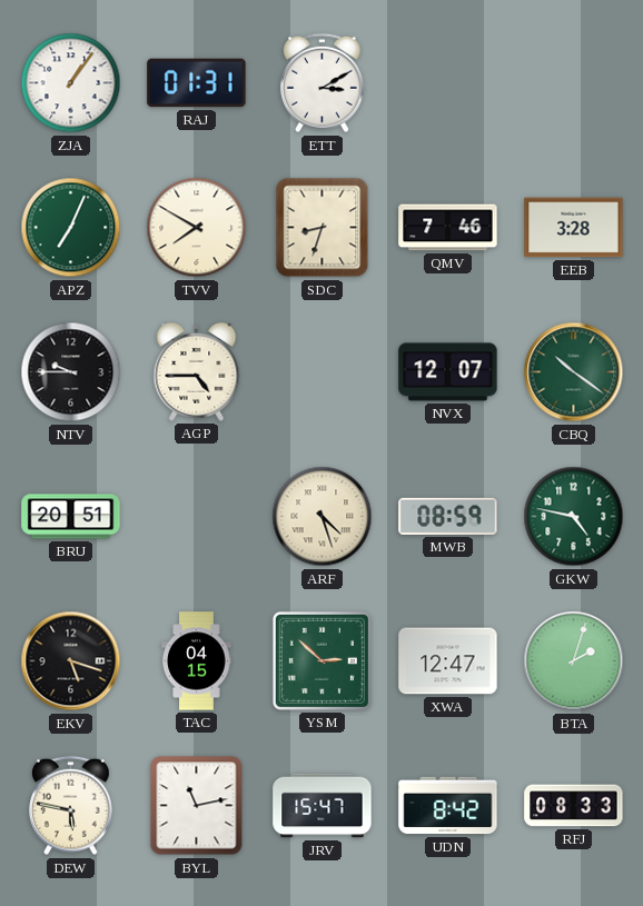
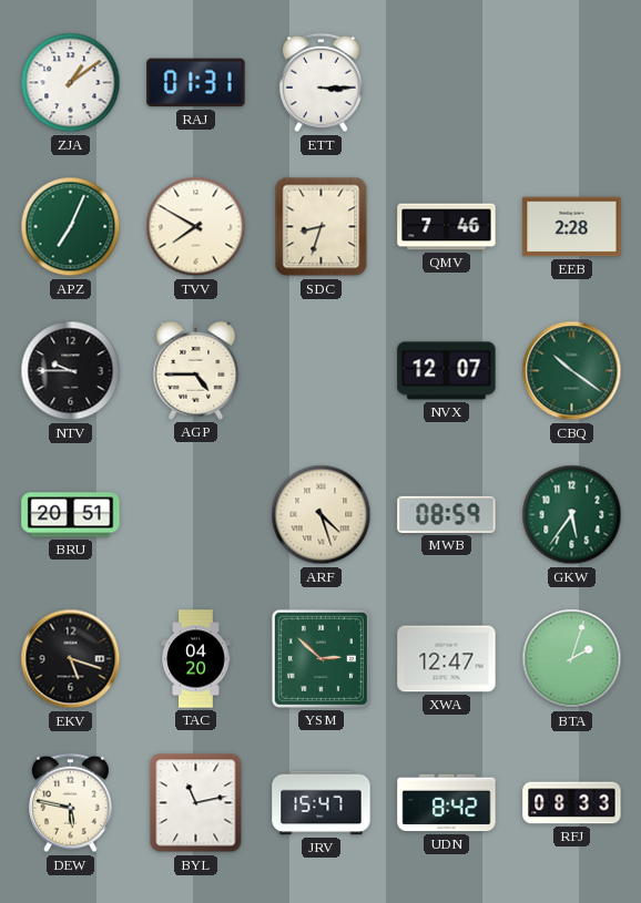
ZJA: 1:06 -> 1:09 (71, 83)
ETT: 3:10 -> 3:15 (322, 83)
EEB: 3:28 -> 2:28 (572, 227)
GKW: 4:47 -> 5:36 (572, 515)
TAC: 04:15 -> 04:20 (196, 659)
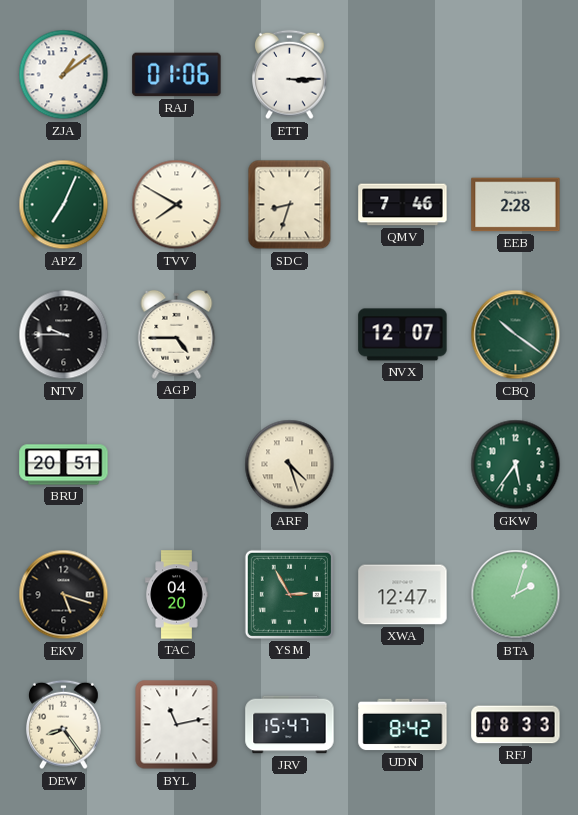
RAJ: 01:31 -> 01:06 (177, 75)
MWB: 08:59 -> none (447, 514)
YSM: 2:52 -> 2:55 (289, 594)
DEW: 5:47 -> 8:24 (64, 725)
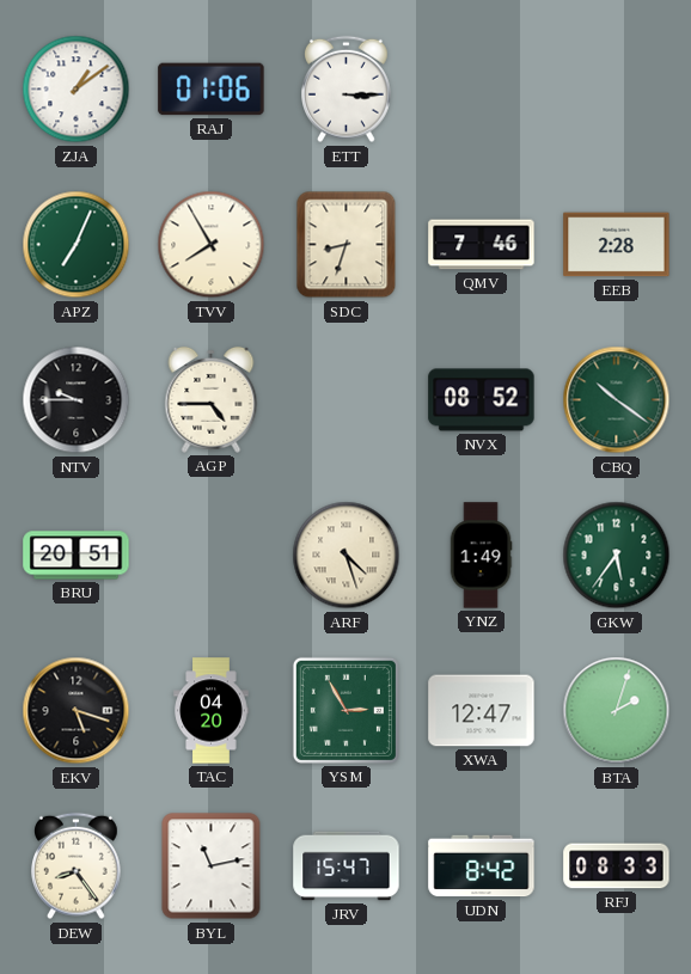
TVV: 7:50 -> 7:55 (212, 245)
NVX: 12:07 -> 08:52 (482, 400)
YNZ: none -> 1:49 (481, 556)
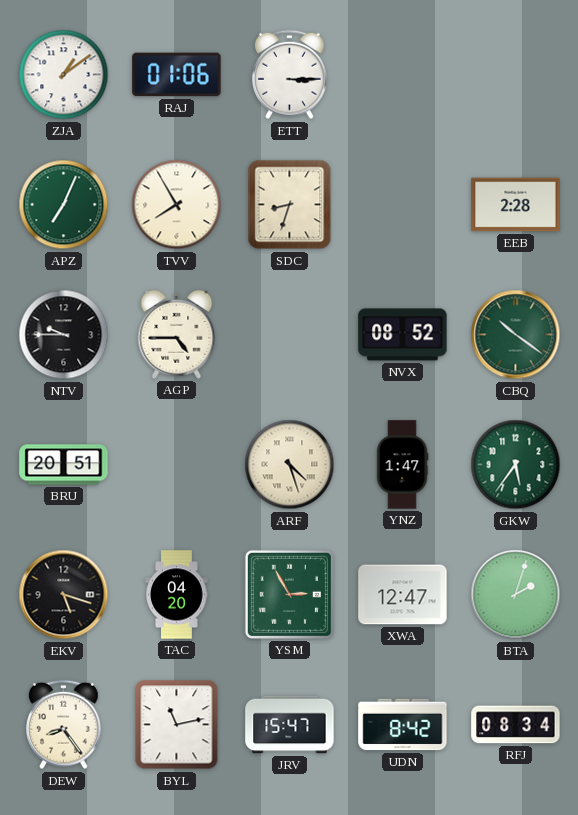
QMV: 7:46 -> none (482, 245)
YNZ: 1:49 -> 1:47 (402, 465)
RFJ: 08:33 -> 08:34 (516, 725)
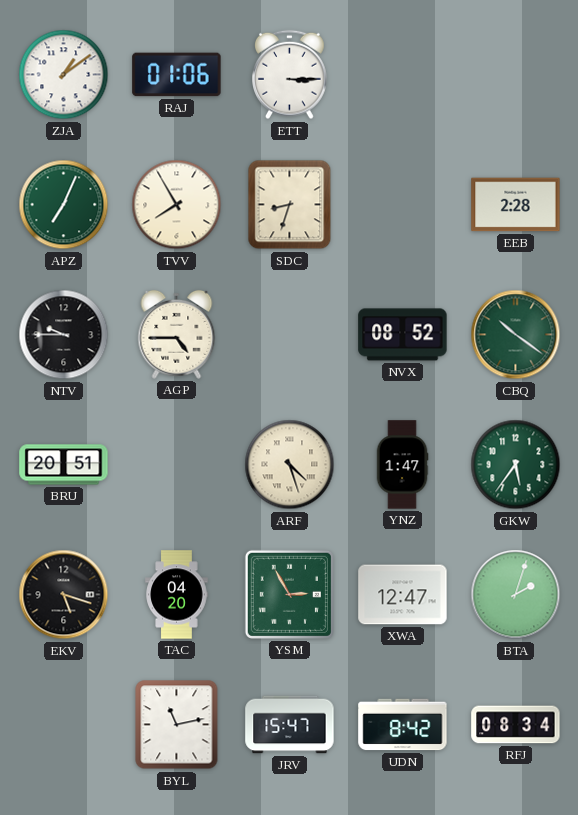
DEW: 8:24 -> none (64, 725)
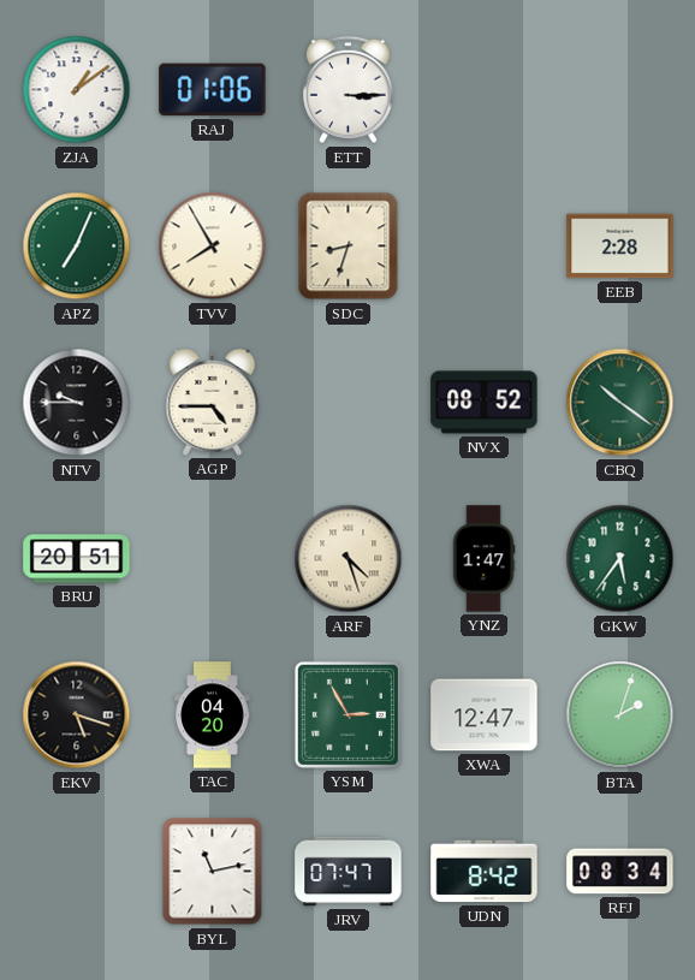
JRV: 15:47 -> 07:47 (349, 872)
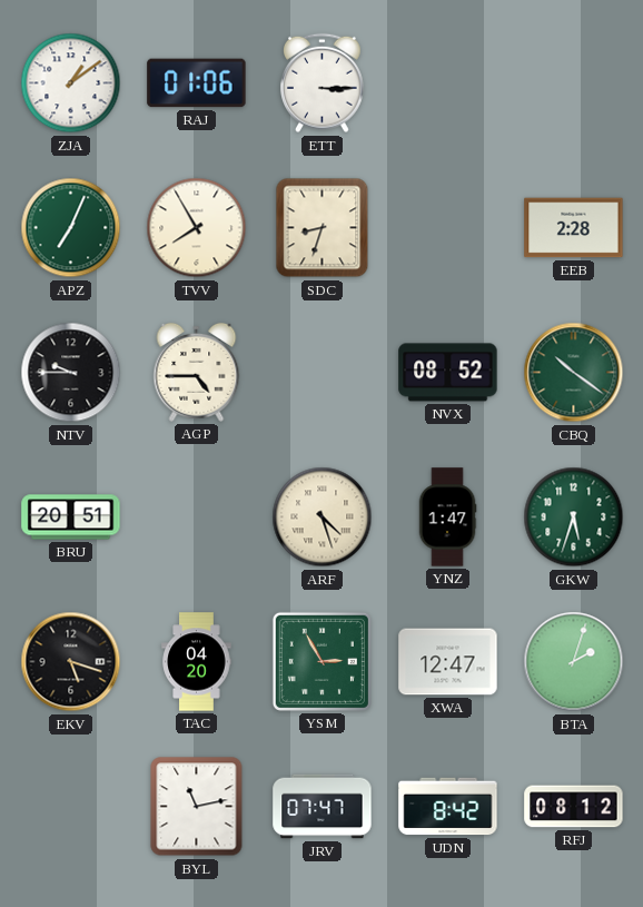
GKW: 5:36 -> 5:33 (574, 517)
RFJ: 08:34 -> 08:12 (574, 807)
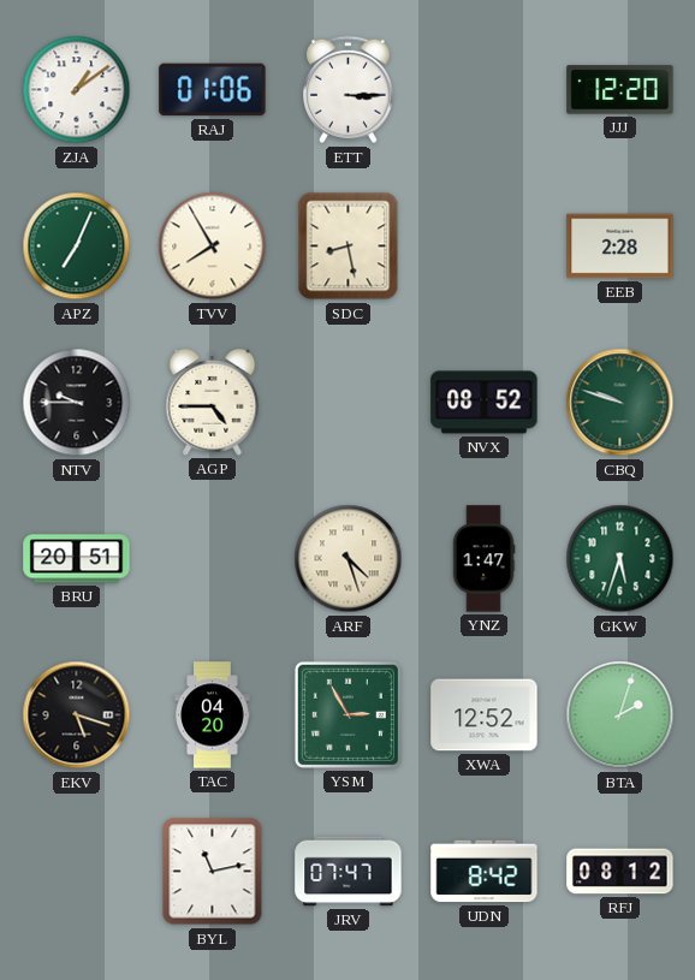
JJJ: none -> 12:20 (620, 90)
SDC: 8:33 -> 8:28 (349, 247)
CBQ: 10:21 -> 9:48 (620, 403)
XWA: 12:47 -> 12:52 (485, 715)
